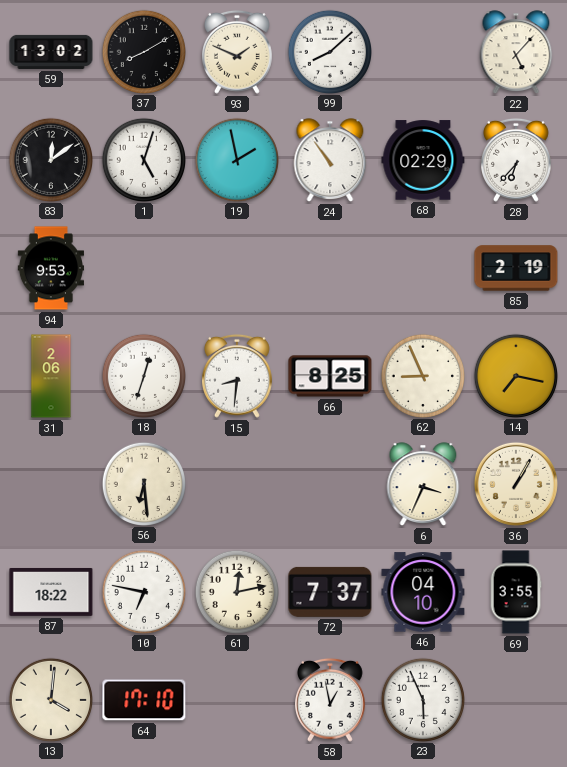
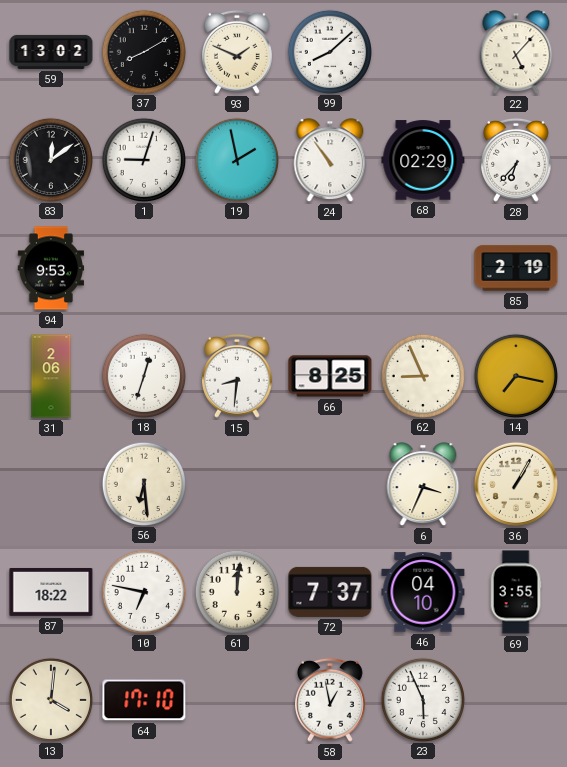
1: 5:03 -> 9:03 (143, 159)
61: 12:13 -> 12:01 (236, 591)
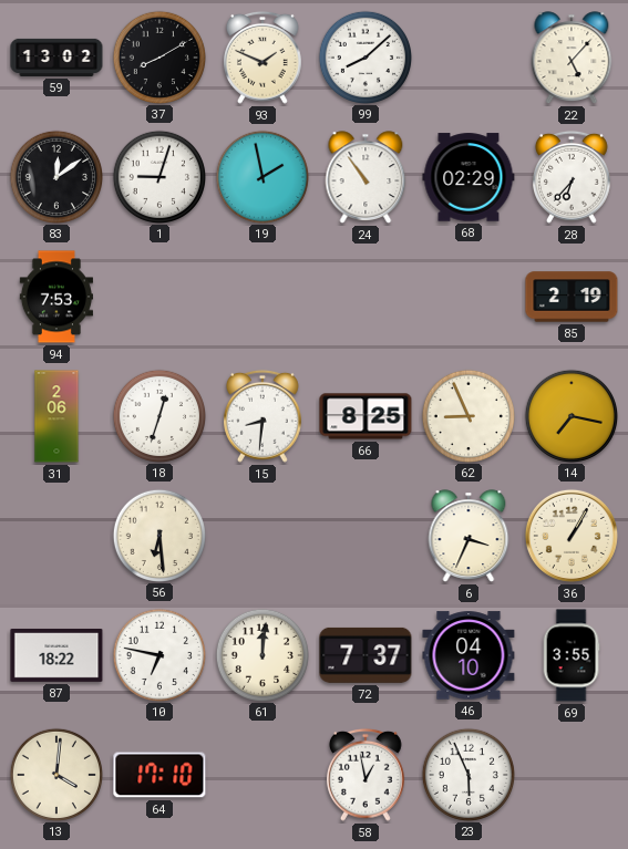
94: 9:53 -> 7:53 (55, 297)
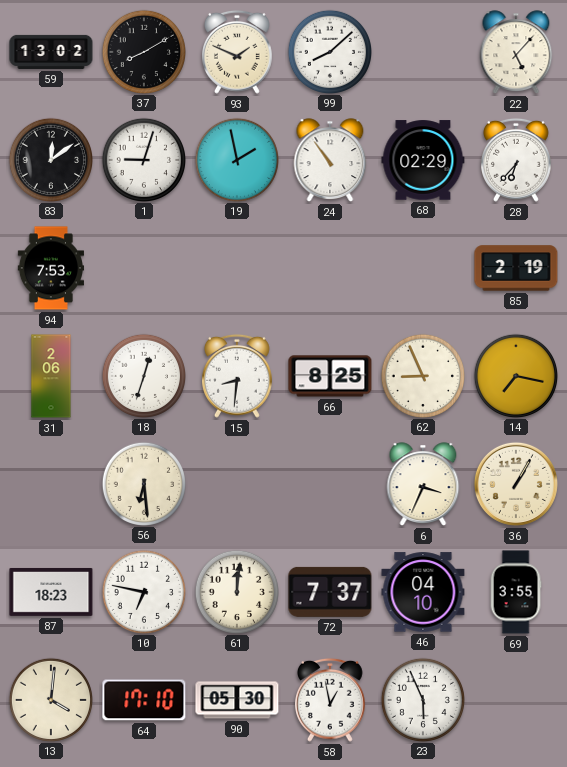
87: 18:22 -> 18:23 (51, 592)
90: none -> 05:30 (237, 700)
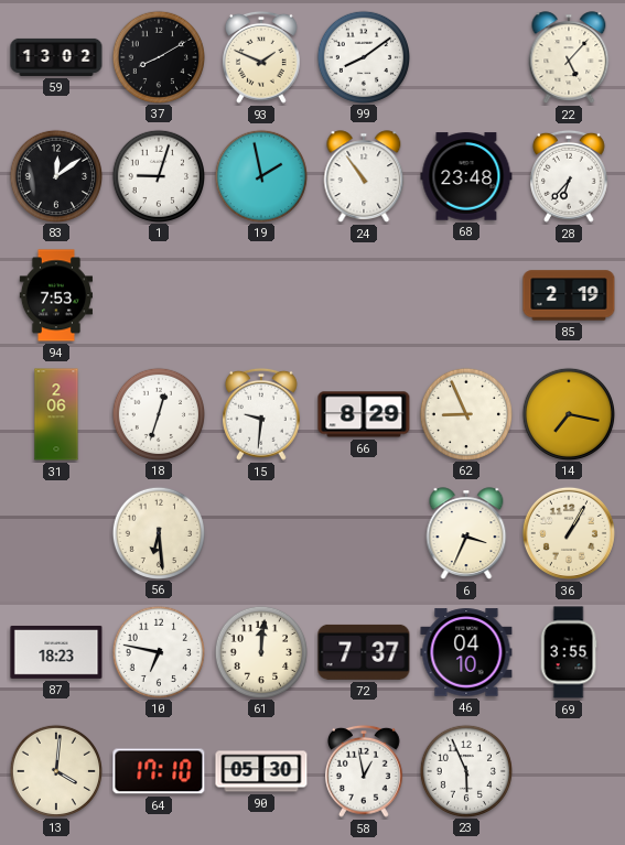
99: 8:08 -> 8:09 (363, 56)
68: 02:29 -> 23:48 (466, 176)
15: 8:31 -> 9:31 (262, 414)
66: 8:25 -> 8:29 (364, 414)
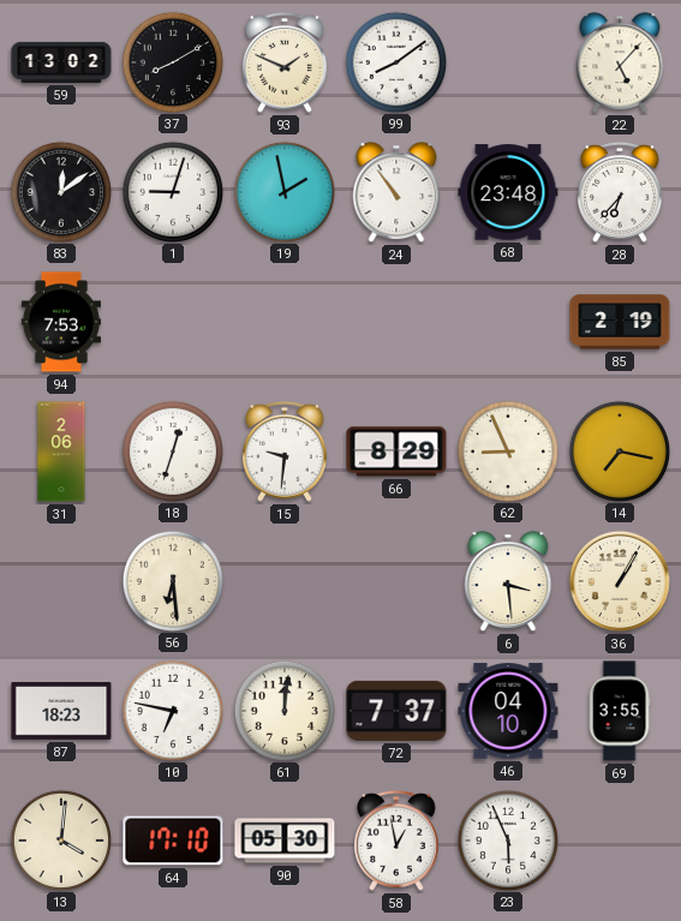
6: 3:34 -> 3:29 (508, 581)
